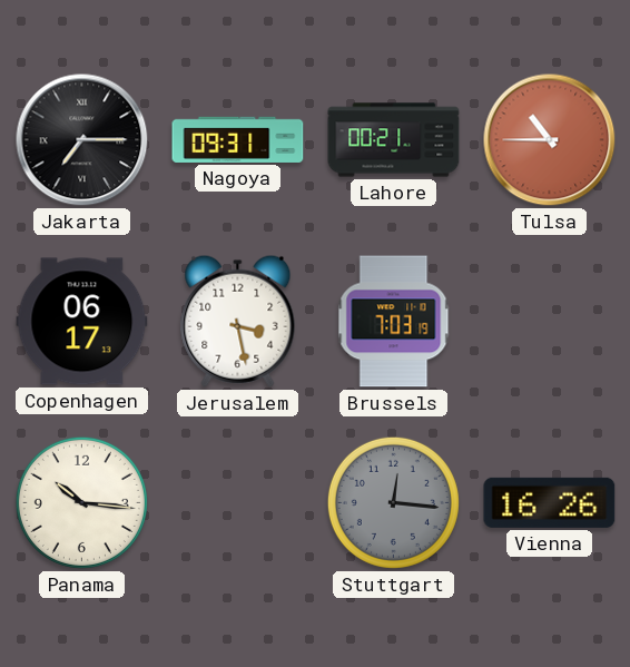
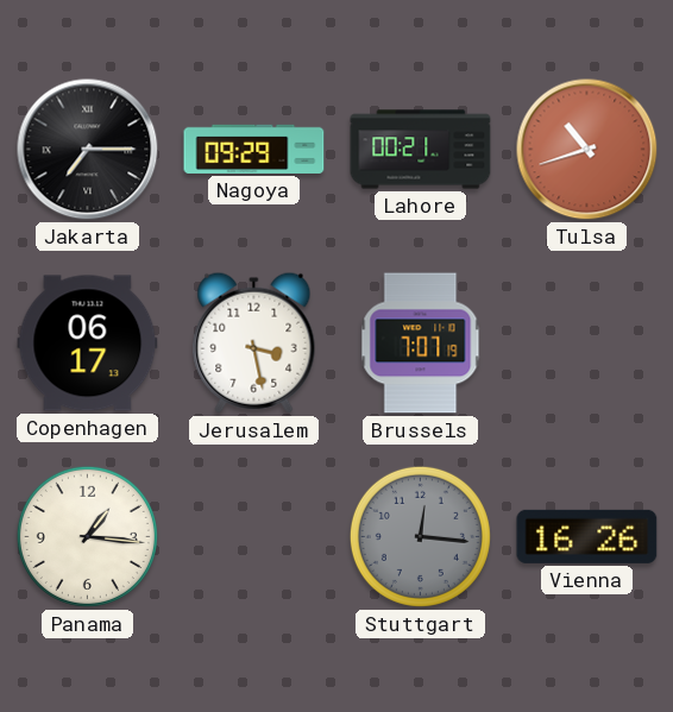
Nagoya: 09:31 -> 09:29 (254, 149)
Tulsa: 10:45 -> 10:42 (587, 150)
Brussels: 7:03 -> 7:07 (421, 344)
Panama: 10:16 -> 1:16 (87, 536)
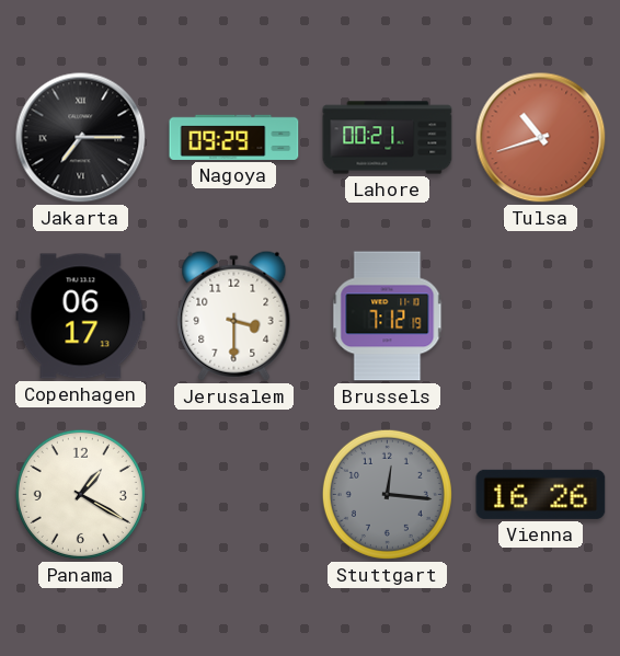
Jerusalem: 3:28 -> 3:30 (234, 315)
Brussels: 7:07 -> 7:12 (388, 317)
Panama: 1:16 -> 1:20 (80, 494)
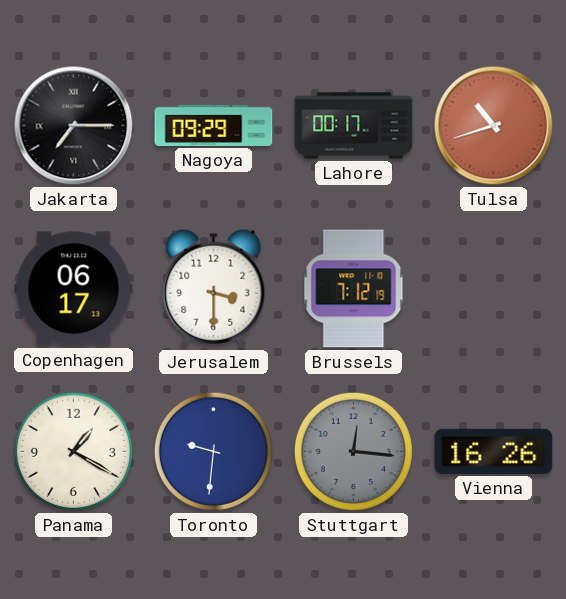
Lahore: 00:21 -> 00:17 (354, 126)
Toronto: none -> 9:31 (213, 451)
